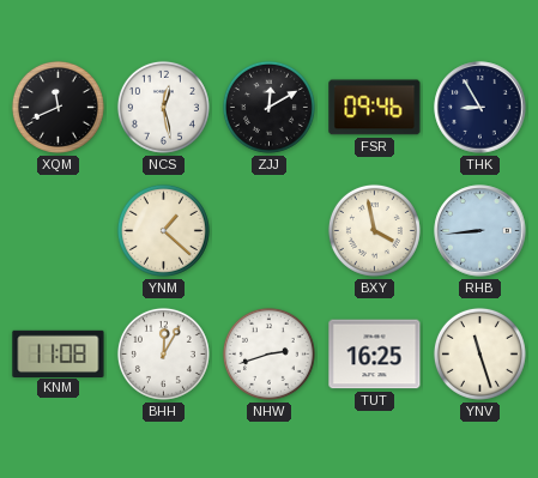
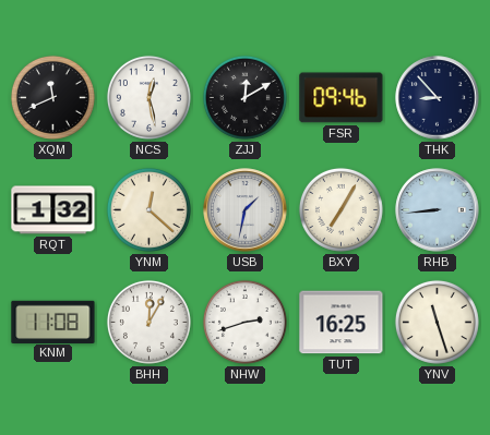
THK: 8:55 -> 8:53 (438, 98)
RQT: none -> 1:32 (53, 210)
YNM: 1:22 -> 12:22 (148, 209)
USB: none -> 1:32 (246, 210)
BXY: 3:58 -> 7:05 (340, 209)
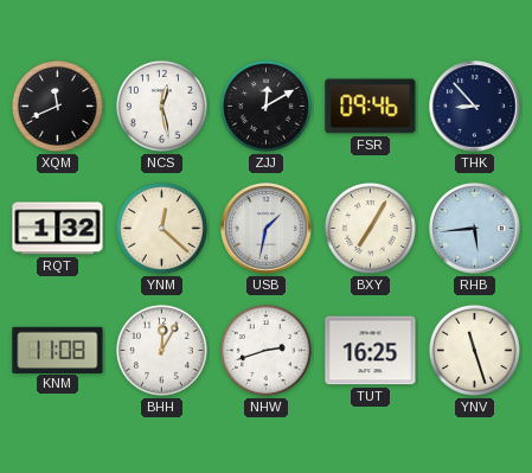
RHB: 8:44 -> 5:44 (475, 229)
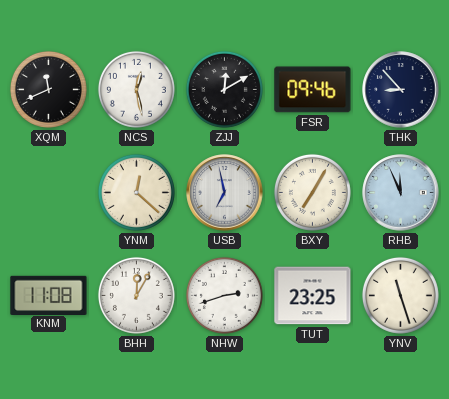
RQT: 1:32 -> none (58, 229)
USB: 1:32 -> 6:58 (225, 193)
RHB: 5:44 -> 11:56 (401, 193)
TUT: 16:25 -> 23:25 (313, 296)
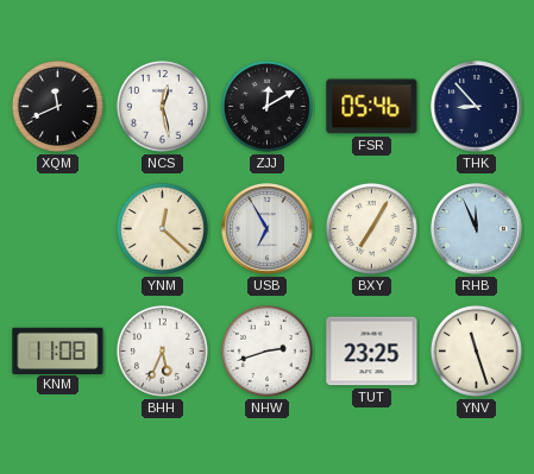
FSR: 09:46 -> 05:46 (372, 107)
USB: 6:58 -> 6:55 (268, 229)
BHH: 12:05 -> 5:34 (162, 350)
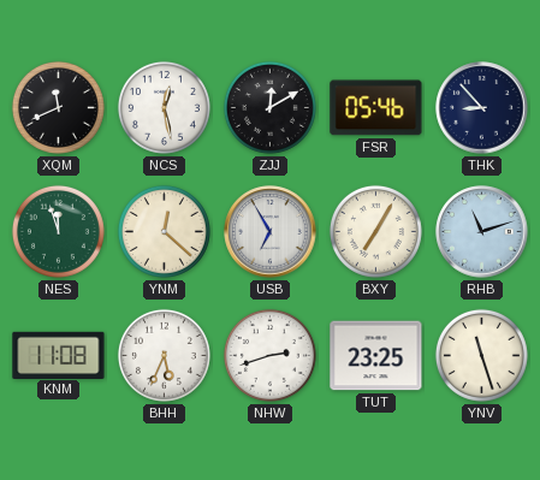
NES: none -> 11:57 (58, 231)
RHB: 11:56 -> 11:12 (482, 232)
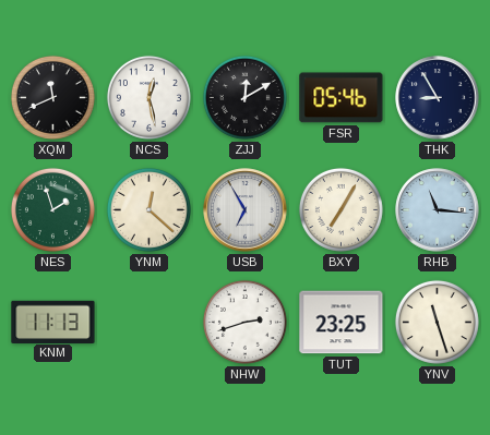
THK: 8:53 -> 8:55 (438, 98)
NES: 11:57 -> 1:57 (52, 209)
RHB: 11:12 -> 11:16 (438, 210)
KNM: 11:08 -> 11:13 (53, 322)
BHH: 5:34 -> none (164, 355)
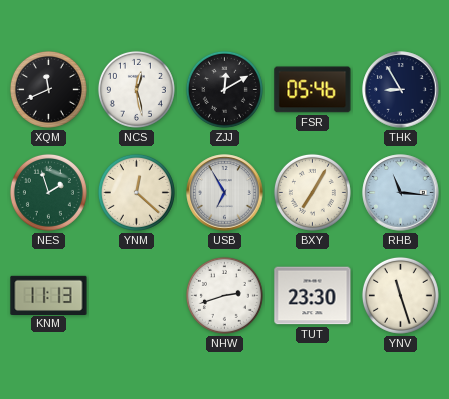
TUT: 23:25 -> 23:30 (313, 296)
